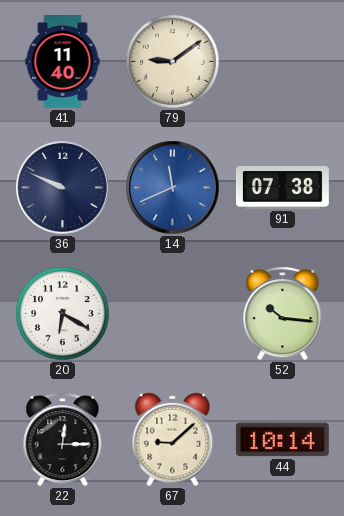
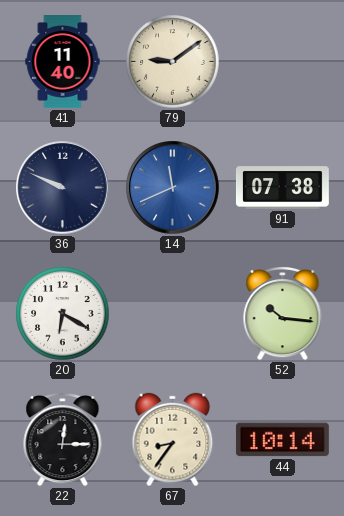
67: 9:08 -> 8:36 (173, 440)
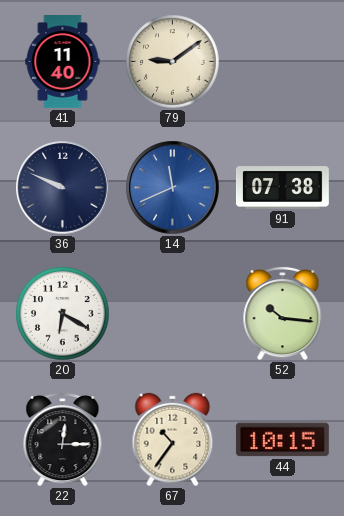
67: 8:36 -> 10:36 (173, 440)
44: 10:14 -> 10:15 (282, 440)
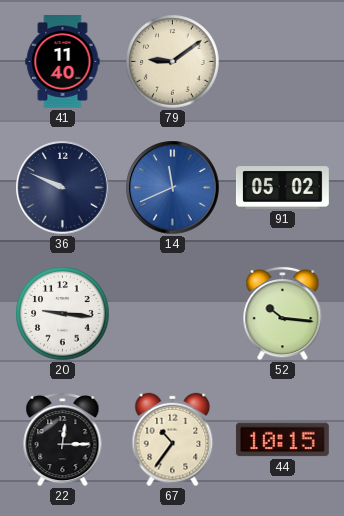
91: 07:38 -> 05:02 (282, 188)
20: 6:20 -> 9:16 (63, 314)
